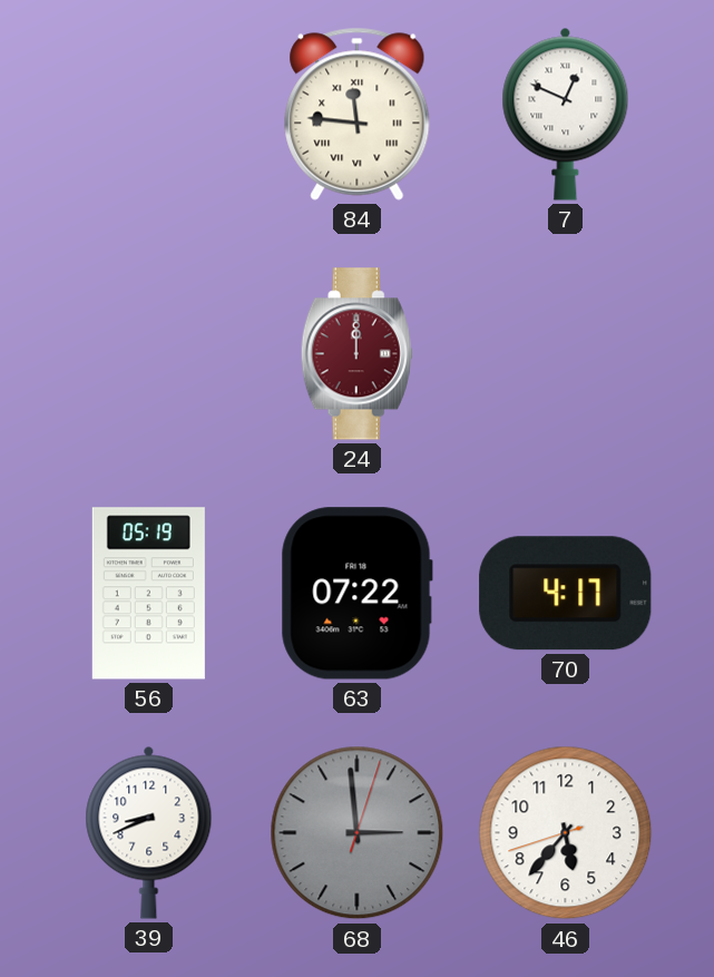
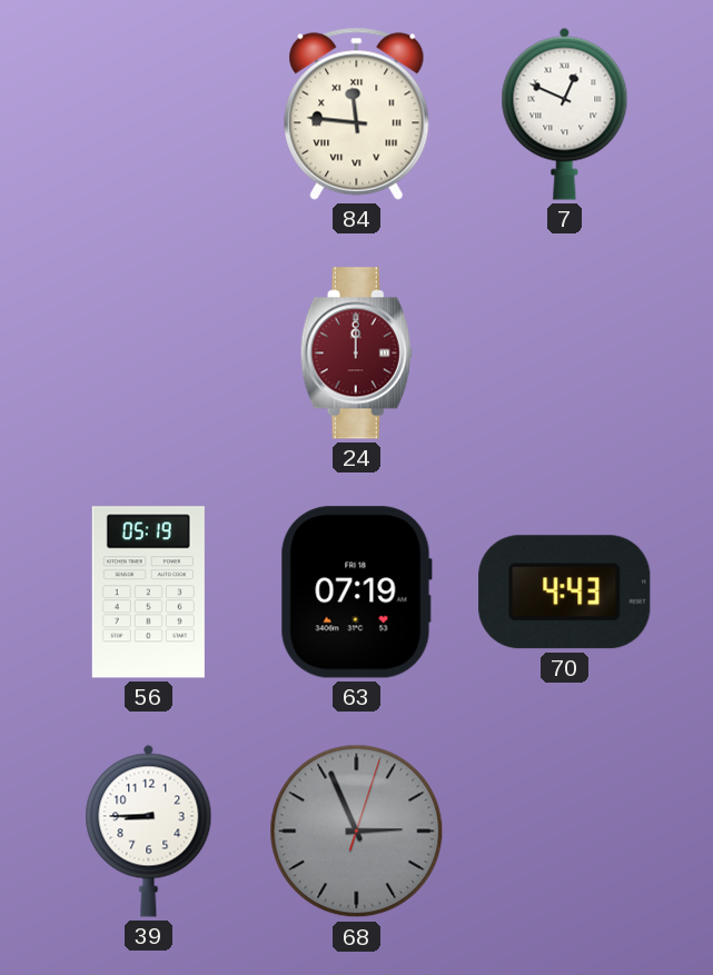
63: 07:22 -> 07:19 (356, 593)
70: 4:17 -> 4:43 (565, 593)
39: 8:41 -> 8:45 (149, 830)
68: 2:59 -> 2:56 (357, 832)
46: 5:36 -> none (566, 833)
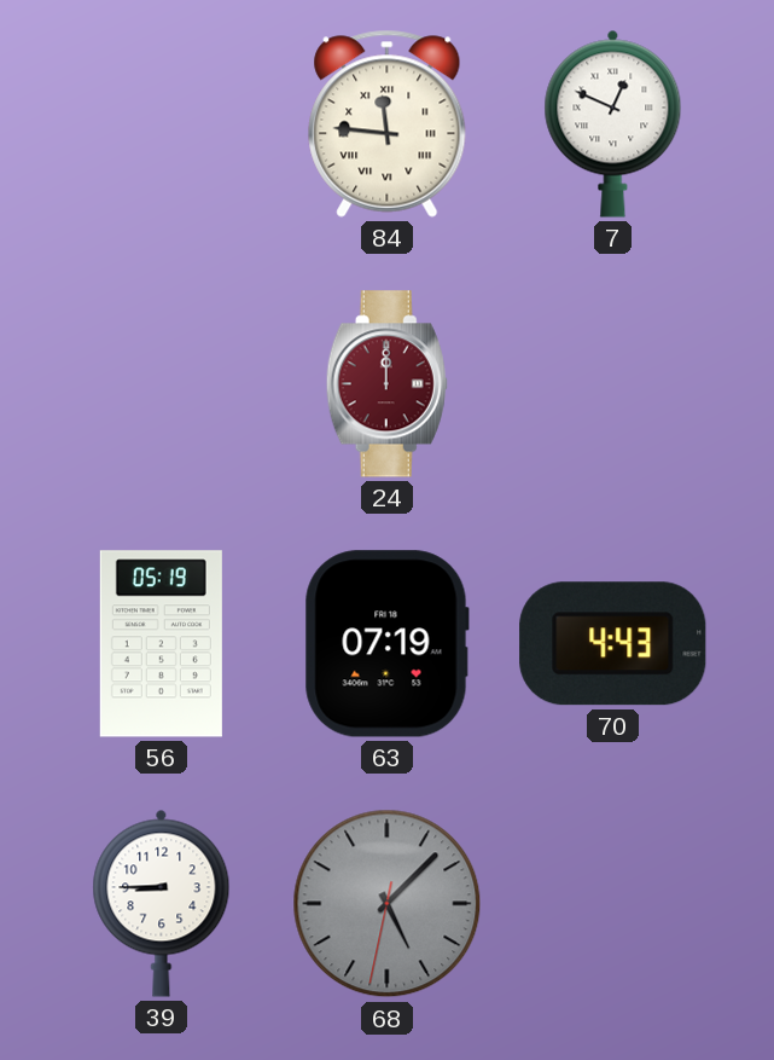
68: 2:56 -> 5:07 (388, 904)
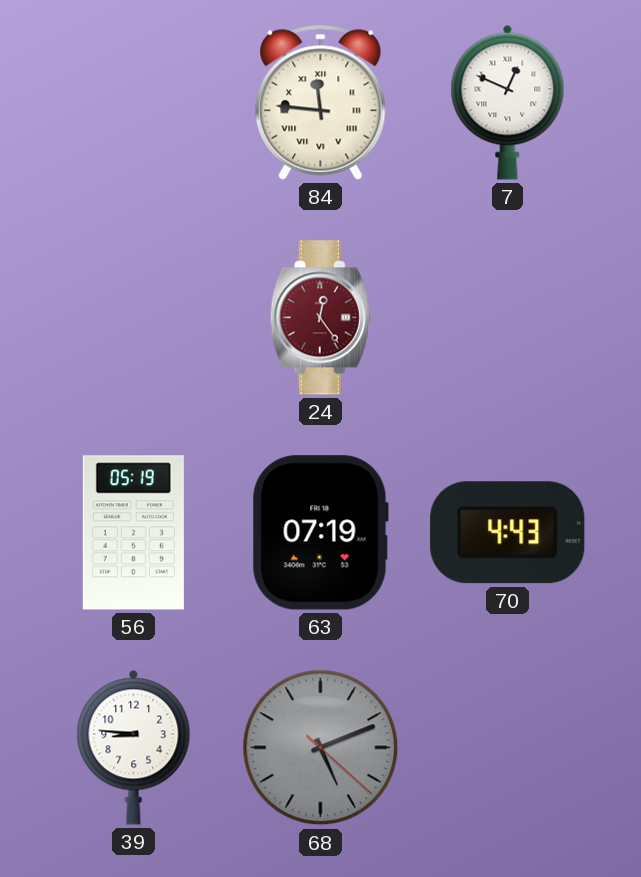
24: 12:00 -> 12:24 (320, 318)
39: 8:45 -> 8:46 (134, 747)
68: 5:07 -> 5:11 (321, 748)
